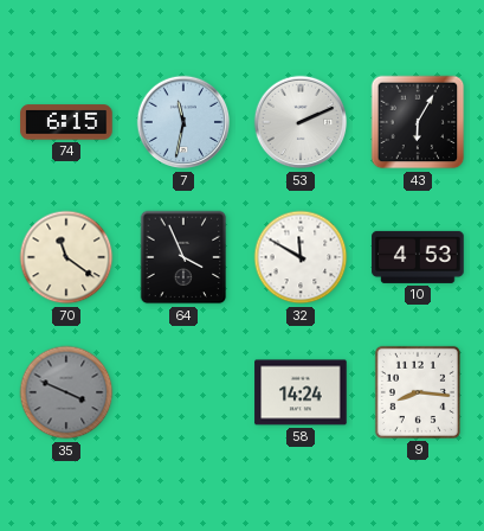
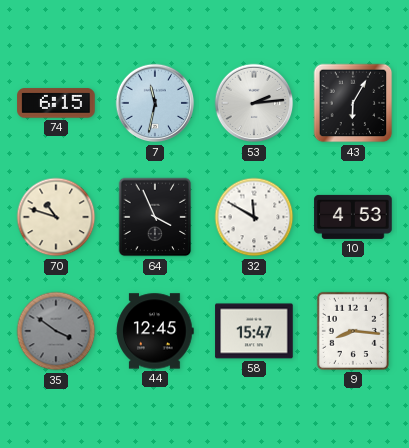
53: 2:11 -> 2:14 (254, 103)
70: 11:21 -> 10:48 (56, 217)
35: 3:49 -> 3:51 (56, 331)
44: none -> 12:45 (155, 331)
58: 14:24 -> 15:47 (254, 331)
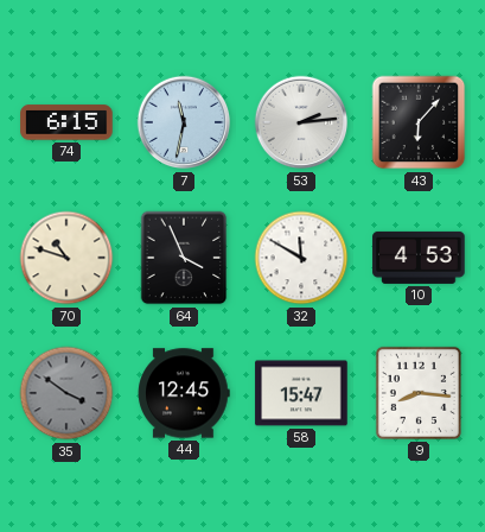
43: 6:05 -> 6:07 (419, 122)
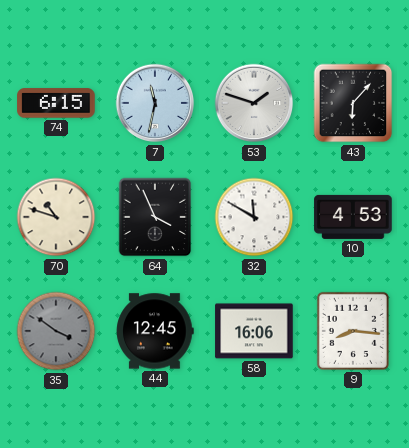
53: 2:14 -> 1:48 (254, 103)
58: 15:47 -> 16:06 (254, 331)
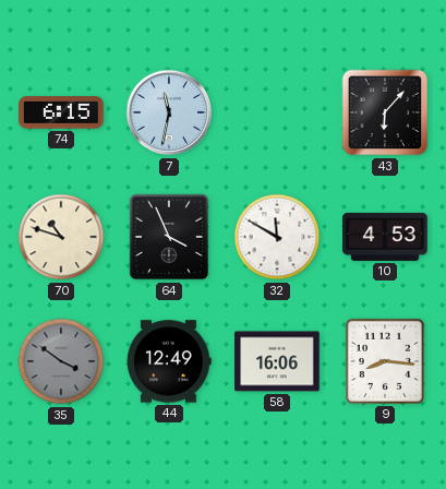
53: 1:48 -> none (254, 103)
44: 12:45 -> 12:49 (169, 361)
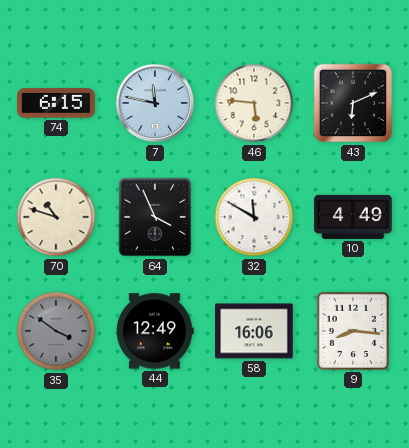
7: 11:32 -> 11:47 (155, 103)
46: none -> 5:46 (254, 103)
43: 6:07 -> 6:11 (353, 103)
10: 4:53 -> 4:49 (353, 217)
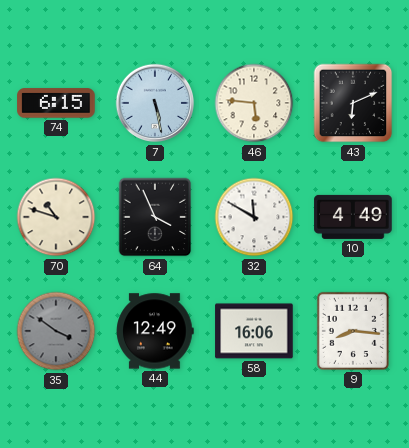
7: 11:47 -> 5:28 (155, 103)
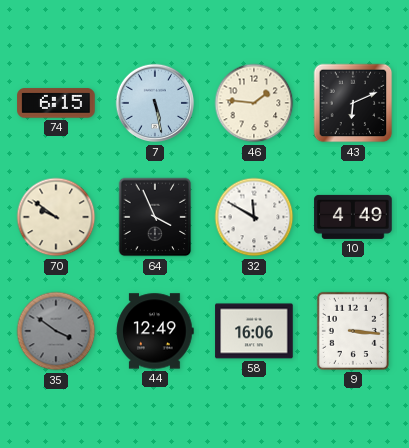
46: 5:46 -> 1:46 (254, 103)
70: 10:48 -> 9:51 (56, 217)
9: 8:16 -> 3:16 (353, 331)
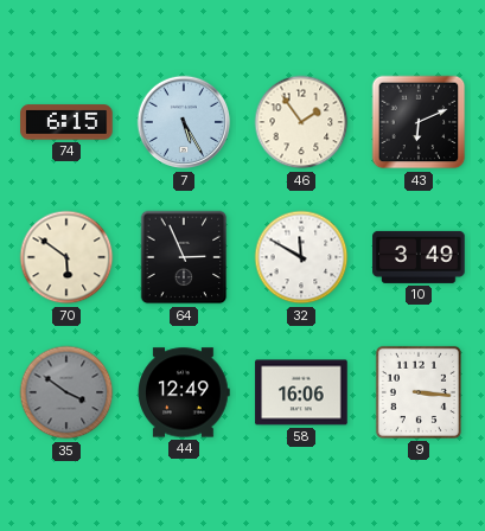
7: 5:28 -> 5:25 (184, 122)
46: 1:46 -> 1:54 (301, 122)
70: 9:51 -> 5:51 (66, 257)
64: 3:56 -> 2:56 (184, 257)
10: 4:49 -> 3:49 (419, 257)
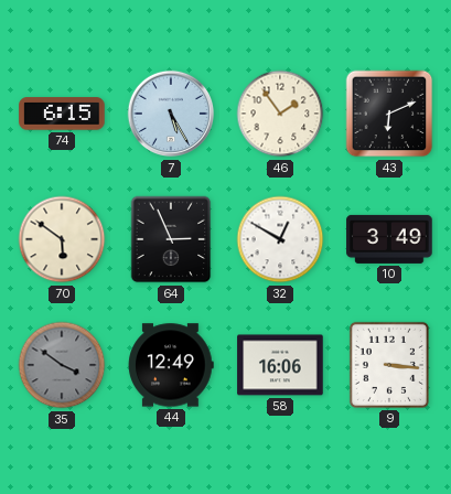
32: 11:50 -> 12:50 (280, 239)
